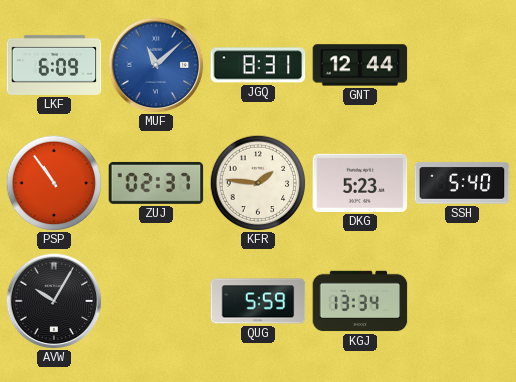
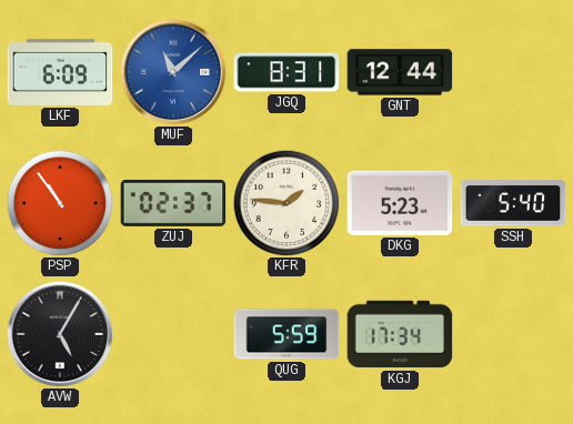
AVW: 10:05 -> 5:05 (60, 334)
KGJ: 13:34 -> 17:34 (400, 334)
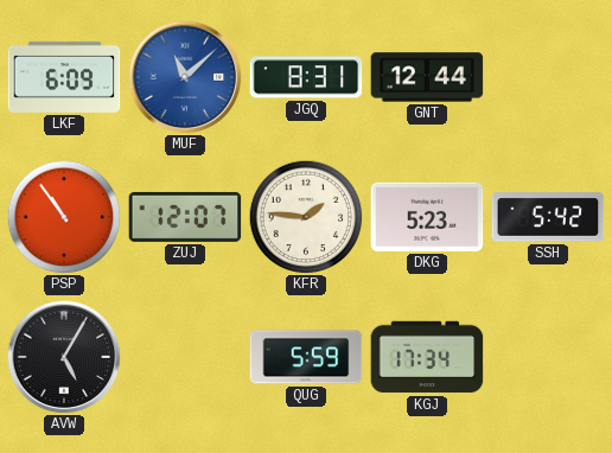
ZUJ: 02:37 -> 12:07 (185, 217)
SSH: 5:40 -> 5:42 (548, 217)
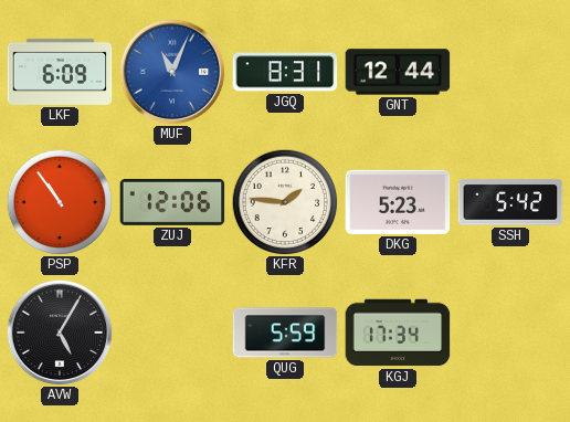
MUF: 11:08 -> 11:04 (172, 72)
ZUJ: 12:07 -> 12:06 (172, 202)
